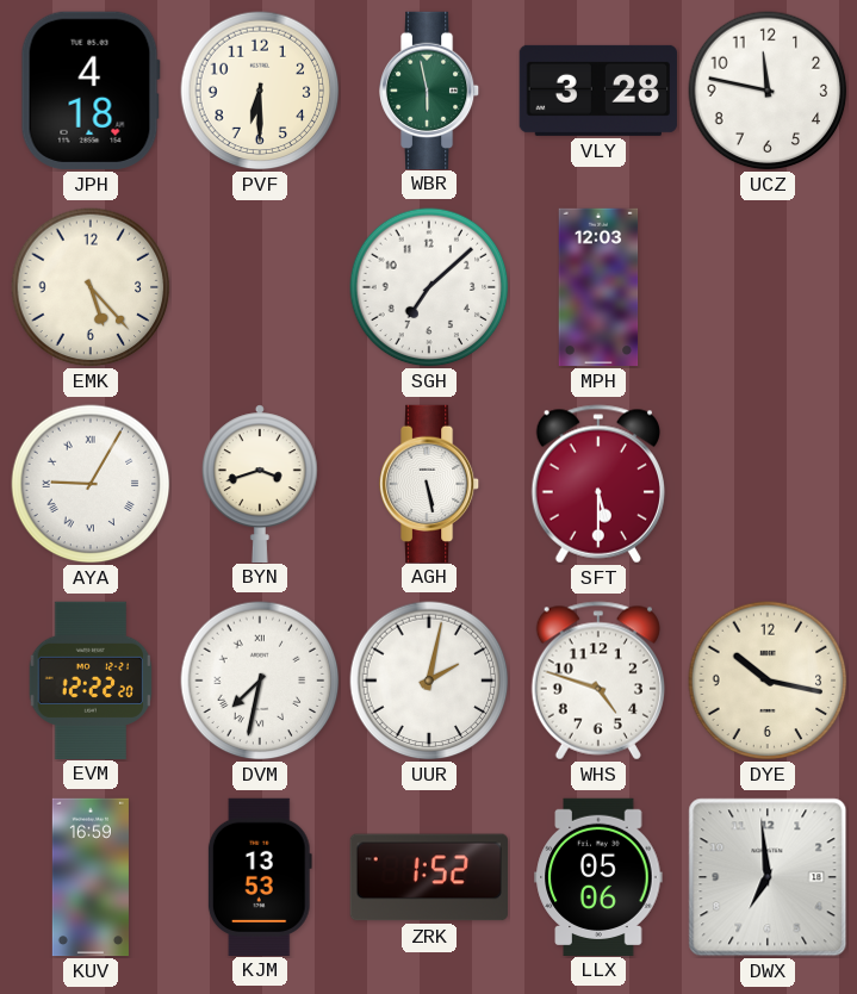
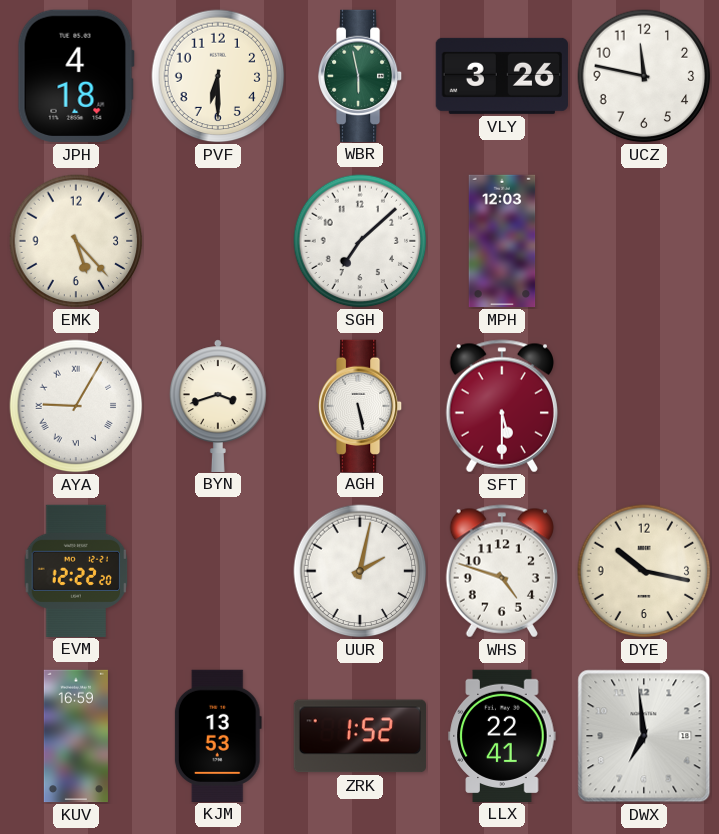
VLY: 3:28 -> 3:26 (502, 76)
DVM: 7:32 -> none (260, 681)
LLX: 05:06 -> 22:41 (502, 735)
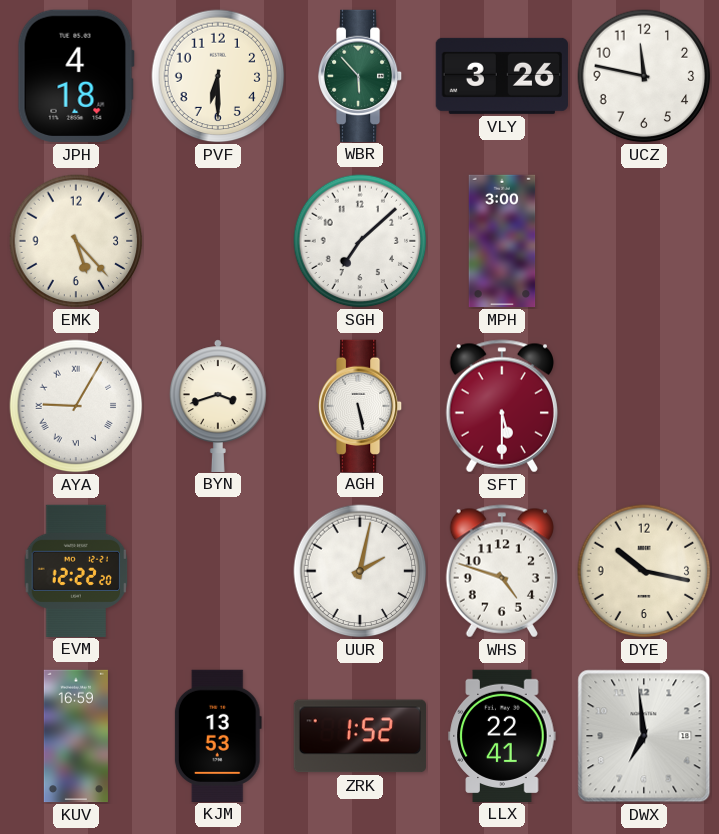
WBR: 5:58 -> 5:53 (360, 75)
MPH: 12:03 -> 3:00 (502, 241)
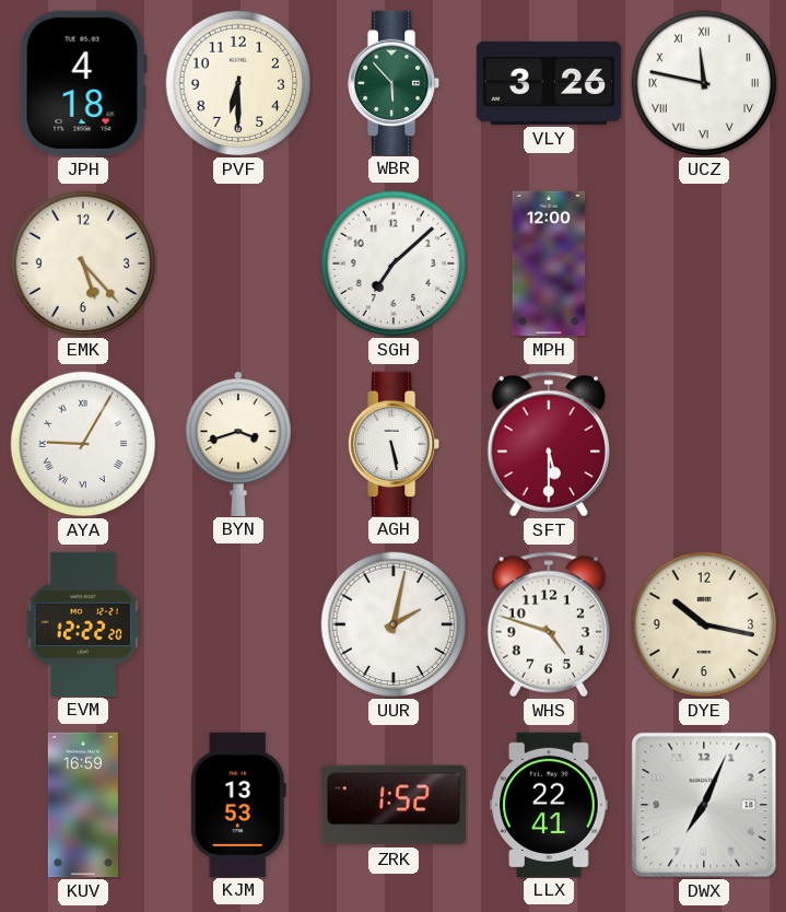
UCZ numerals: Arabic -> Roman (704, 83)
MPH: 3:00 -> 12:00 (549, 264)
DWX: 6:59 -> 7:04 (704, 805)
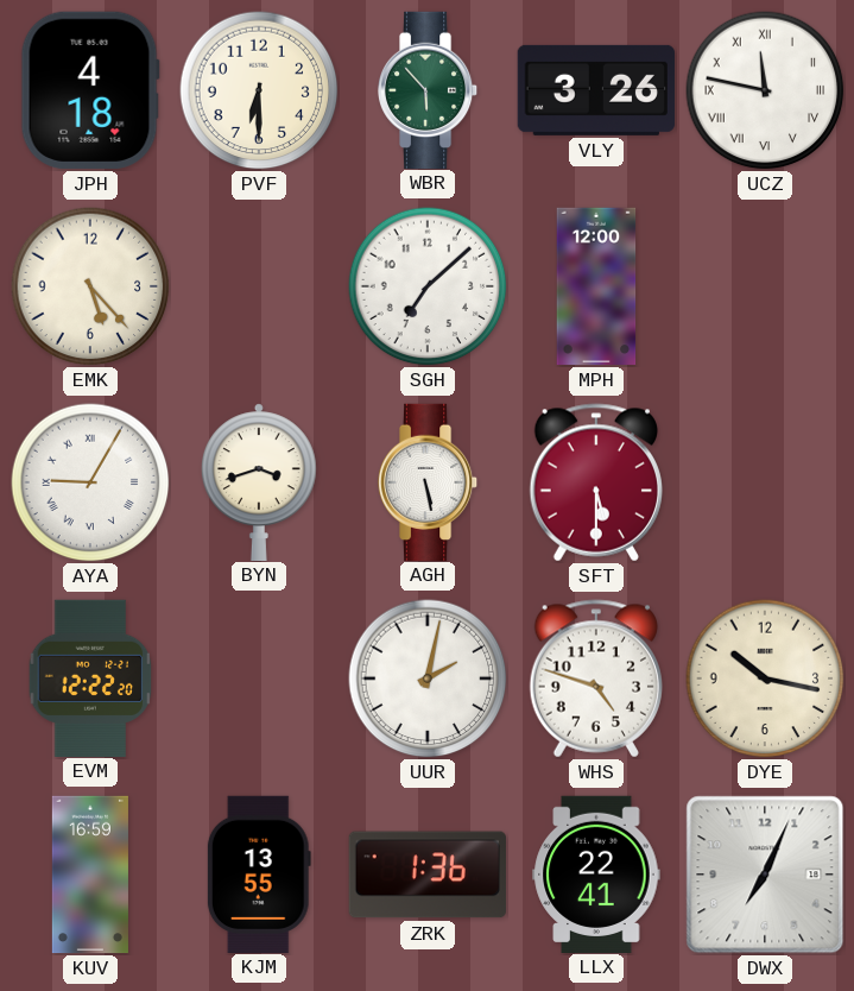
KJM: 13:53 -> 13:55 (259, 873)
ZRK: 1:52 -> 1:36 (428, 875)
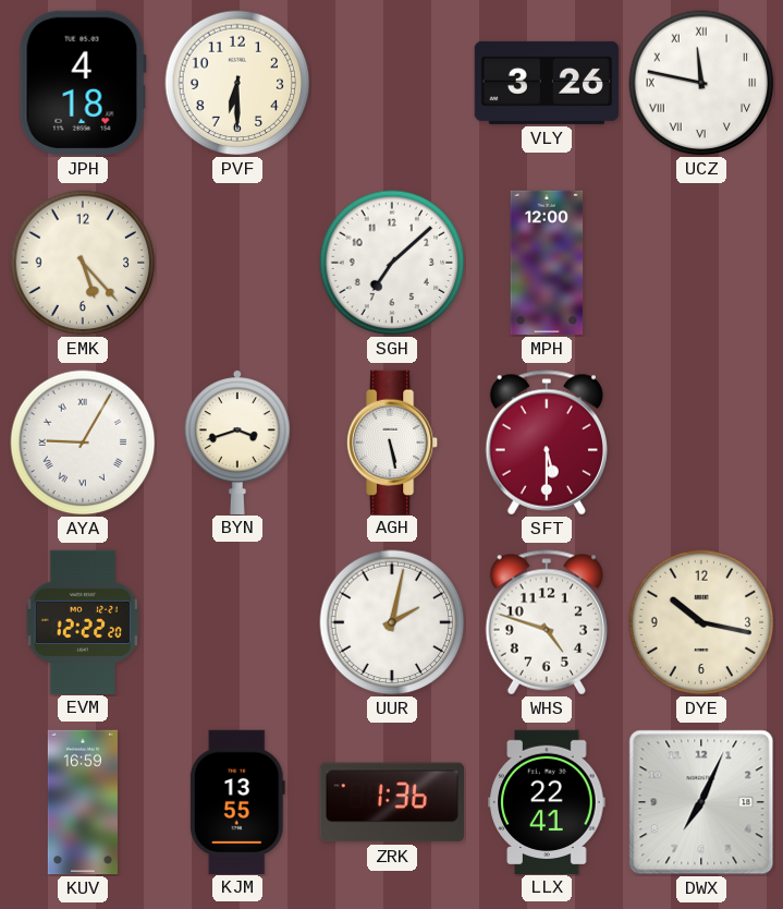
WBR: 5:53 -> none (428, 89)
